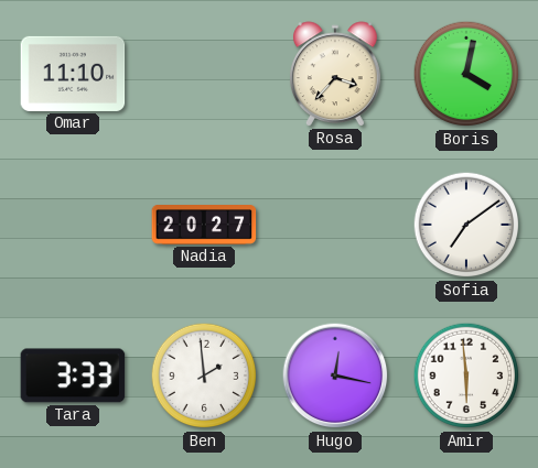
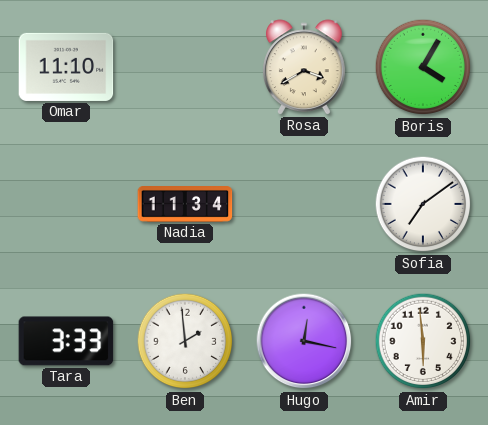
Rosa: 3:37 -> 3:40 (305, 67)
Boris: 4:02 -> 4:05 (423, 67)
Nadia: 20:27 -> 11:34 (185, 205)
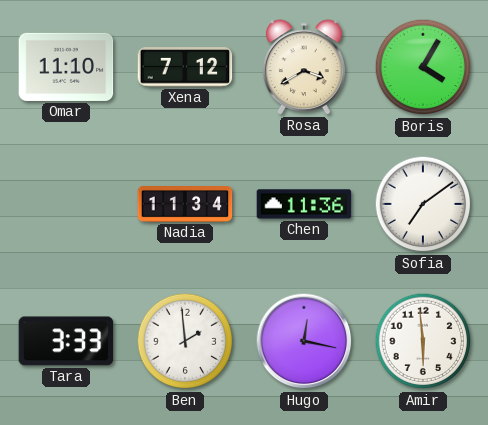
Xena: none -> 7:12 (185, 67)
Chen: none -> 11:36 (304, 204)
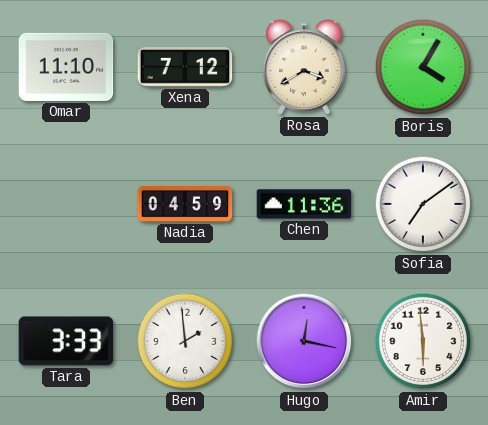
Nadia: 11:34 -> 04:59 (185, 205)
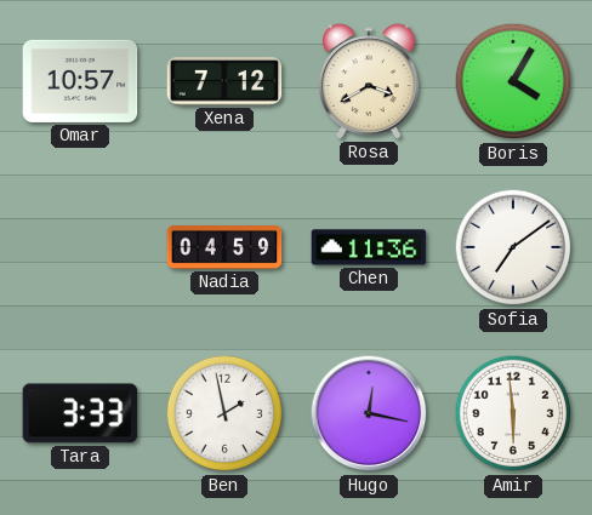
Omar: 11:10 -> 10:57 (80, 81)
Ben: 1:59 -> 1:58 (224, 413)
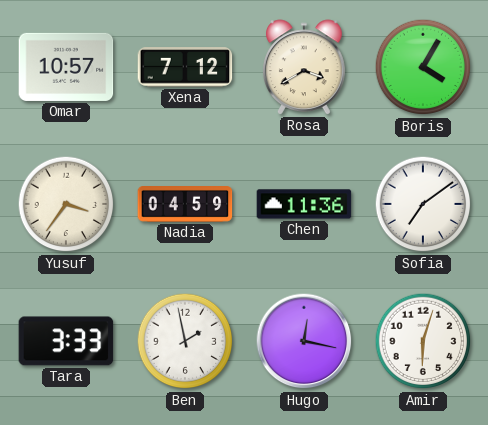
Yusuf: none -> 3:36 (66, 204)
Amir: 5:59 -> 6:03 (423, 341)
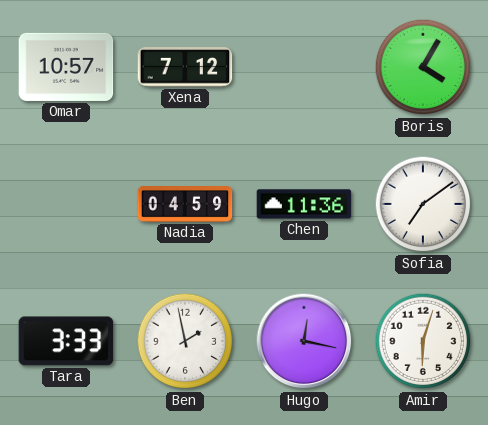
Rosa: 3:40 -> none (305, 67)
Yusuf: 3:36 -> none (66, 204)
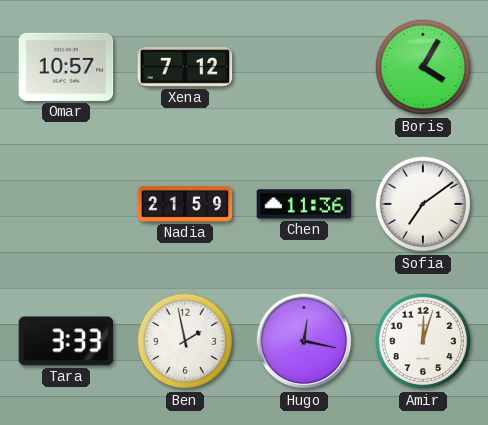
Nadia: 04:59 -> 21:59 (185, 205)
Amir: 6:03 -> 12:03 (423, 341)
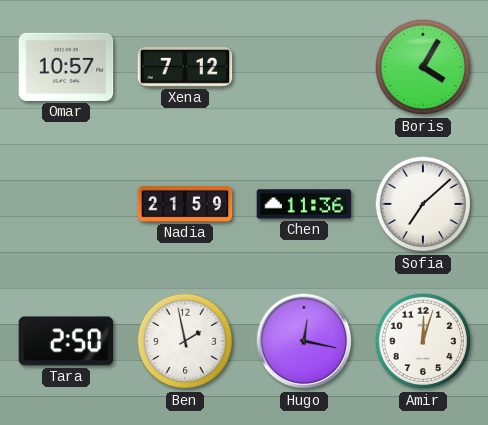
Sofia: 7:09 -> 7:08 (423, 204)
Tara: 3:33 -> 2:50 (66, 341)
